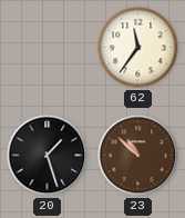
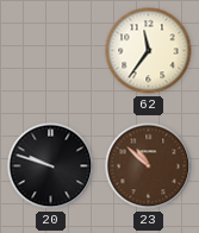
20: 1:27 -> 9:48 (51, 166)
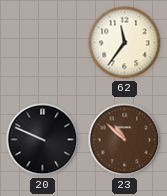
20: 9:48 -> 9:49 (43, 140)
